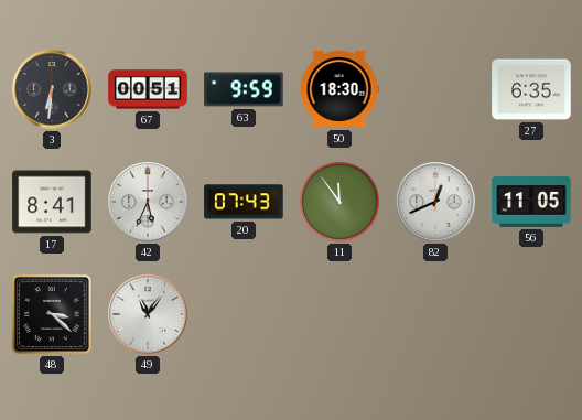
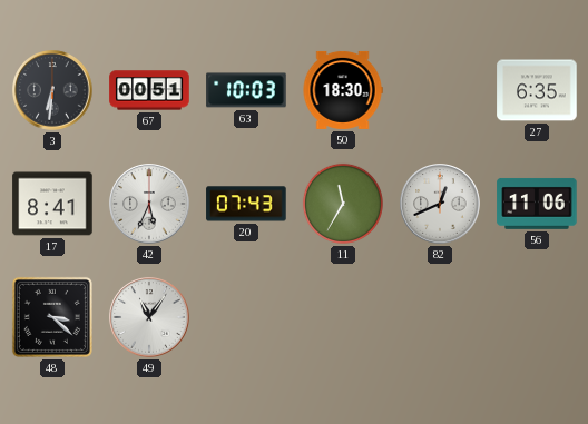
63: 9:59 -> 10:03 (246, 90)
11: 11:54 -> 11:35 (343, 204)
56: 11:05 -> 11:06 (537, 204)
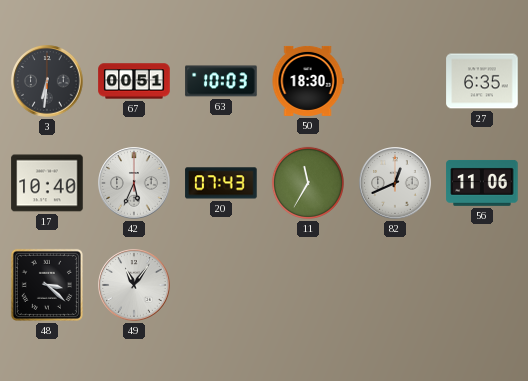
17: 8:41 -> 10:40 (47, 183)
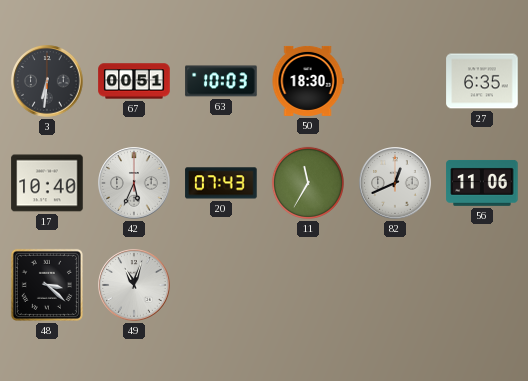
49: 11:06 -> 11:03 (134, 285)
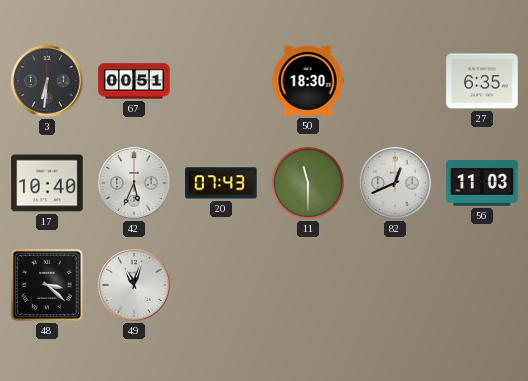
63: 10:03 -> none (221, 81)
11: 11:35 -> 11:30 (308, 183)
56: 11:06 -> 11:03 (482, 183)
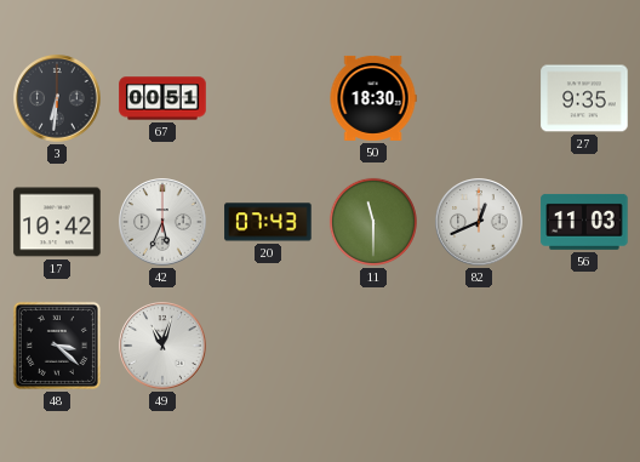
27: 6:35 -> 9:35 (584, 98)
17: 10:40 -> 10:42 (57, 222)
